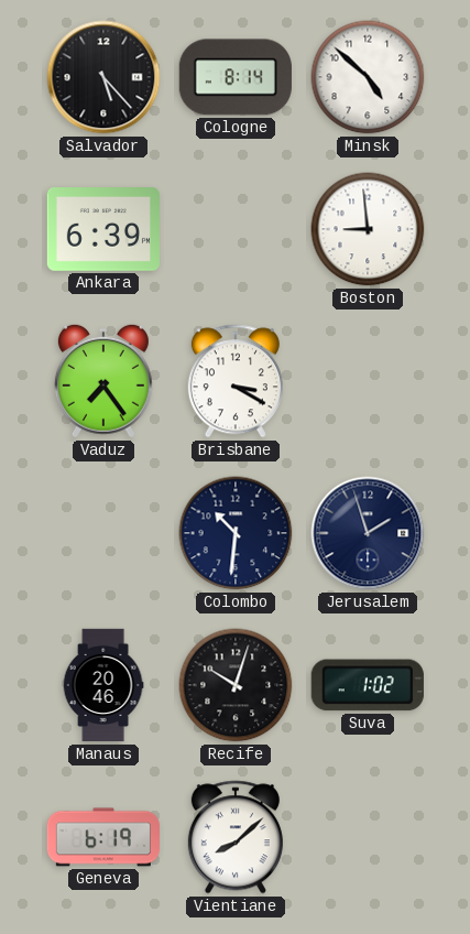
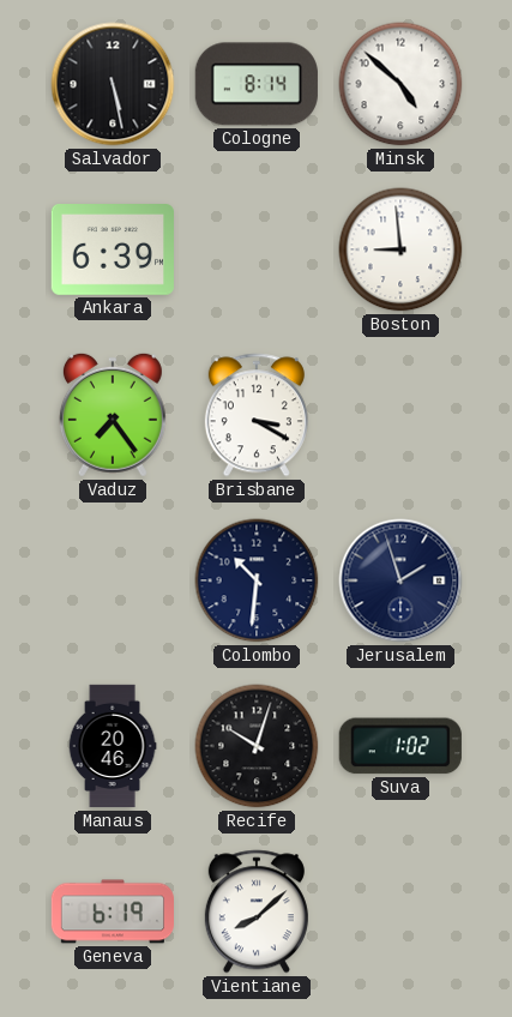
Salvador: 5:23 -> 5:28 (113, 84)
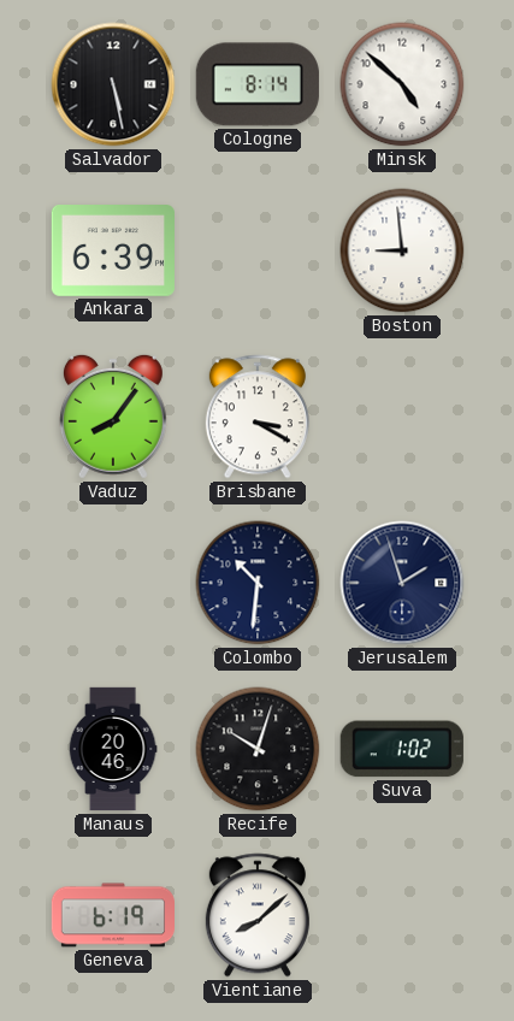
Vaduz: 7:24 -> 8:06 (113, 417)
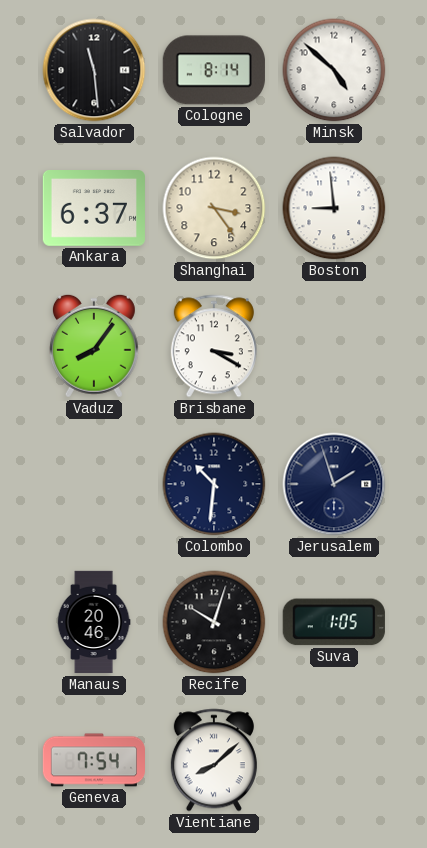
Salvador: 5:28 -> 11:29 (94, 70)
Ankara: 6:39 -> 6:37 (94, 209)
Shanghai: none -> 3:24 (214, 208)
Suva: 1:02 -> 1:05 (334, 622)
Geneva: 6:19 -> 7:54 (93, 760)
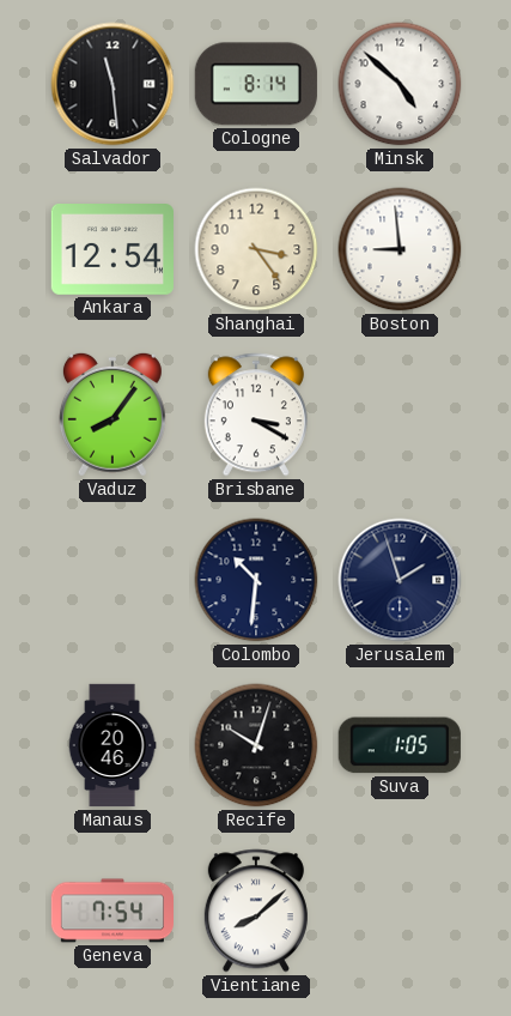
Ankara: 6:37 -> 12:54 (112, 250)
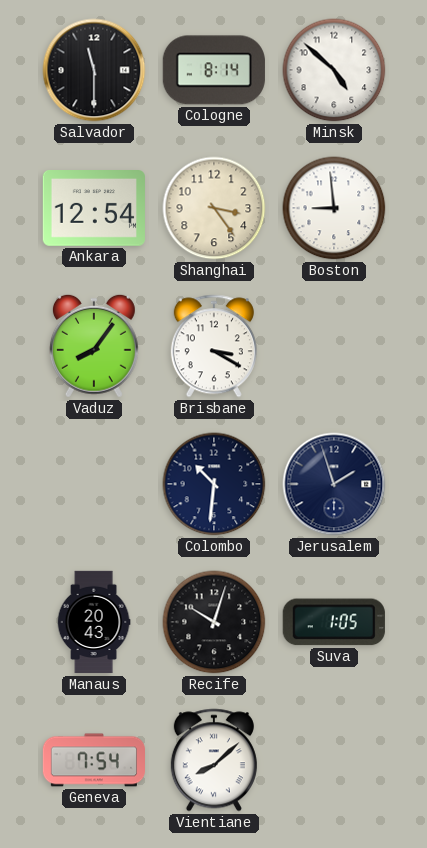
Salvador: 11:29 -> 11:30 (94, 70)
Manaus: 20:46 -> 20:43 (94, 622)
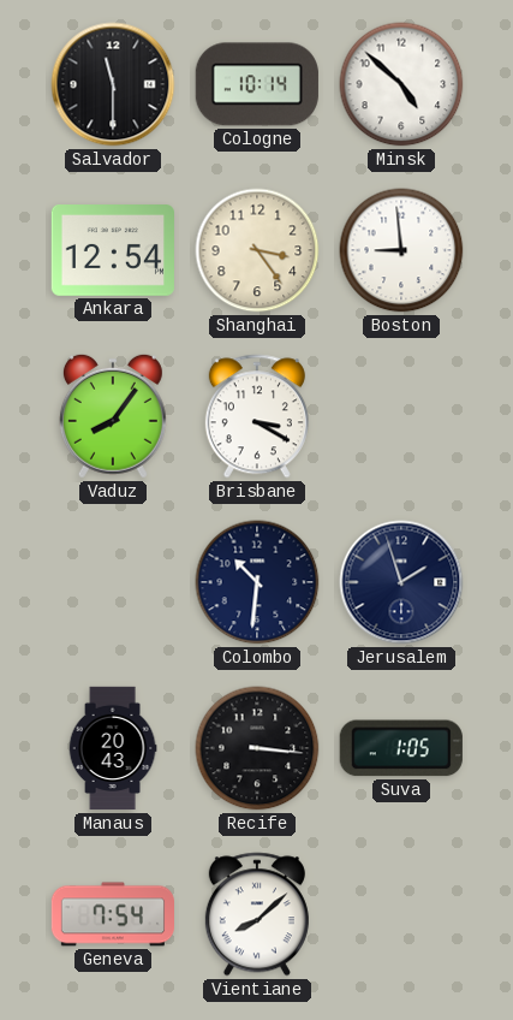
Cologne: 8:14 -> 10:14 (257, 84)
Recife: 10:03 -> 3:16 (257, 748)
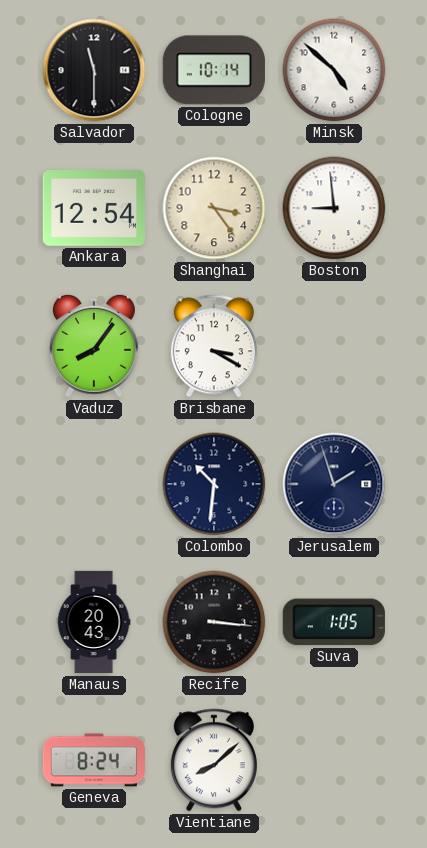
Geneva: 7:54 -> 8:24 (93, 760)
